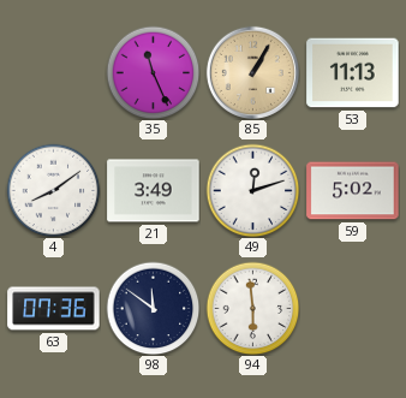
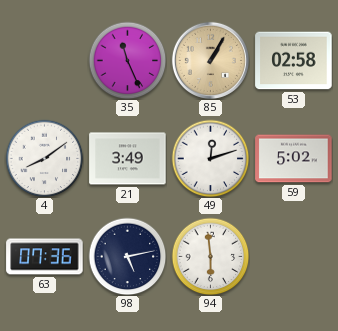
53: 11:13 -> 02:58 (294, 61)
98: 11:51 -> 5:13 (127, 256)
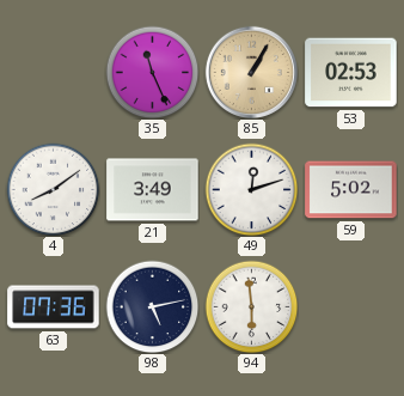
53: 02:58 -> 02:53 (351, 73)
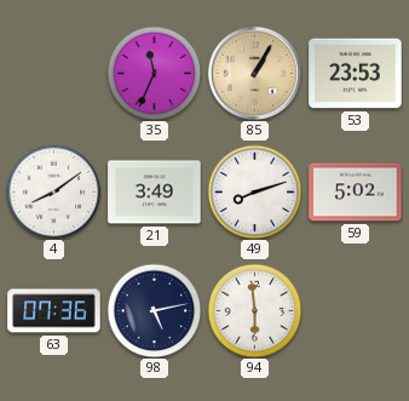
35: 11:26 -> 11:34 (154, 73)
53: 02:53 -> 23:53 (356, 74)
49: 12:12 -> 8:12 (254, 191)
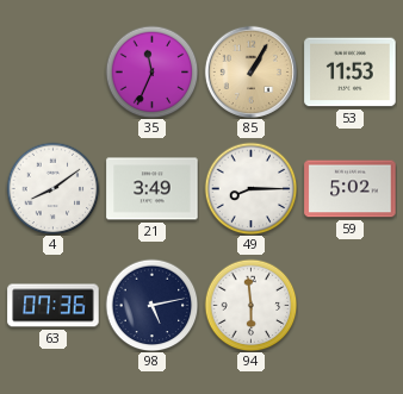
53: 23:53 -> 11:53 (351, 73)
49: 8:12 -> 8:15 (250, 188)
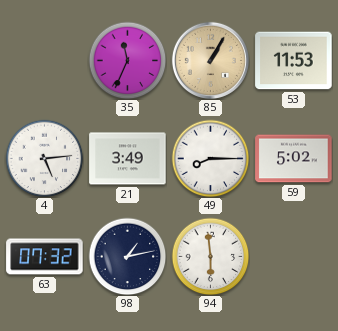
4: 8:09 -> 5:14 (44, 158)
63: 07:36 -> 07:32 (45, 257)
98: 5:13 -> 1:13 (127, 256)
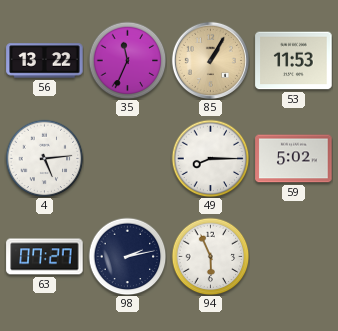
56: none -> 13:22 (45, 61)
21: 3:49 -> none (128, 159)
63: 07:32 -> 07:27 (45, 257)
98: 1:13 -> 2:13 (127, 256)
94: 5:59 -> 5:56 (210, 256)
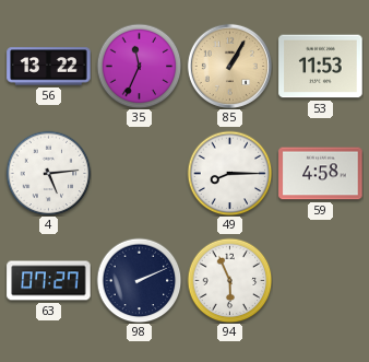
59: 5:02 -> 4:58 (321, 174)
98: 2:13 -> 2:11 (139, 280)
